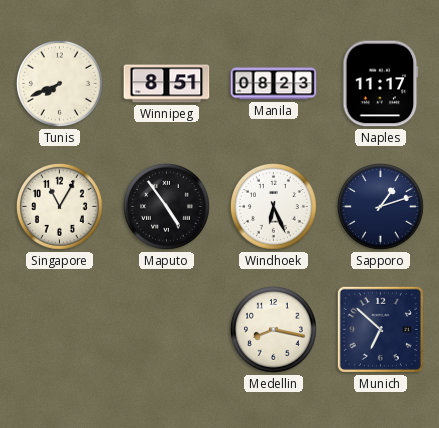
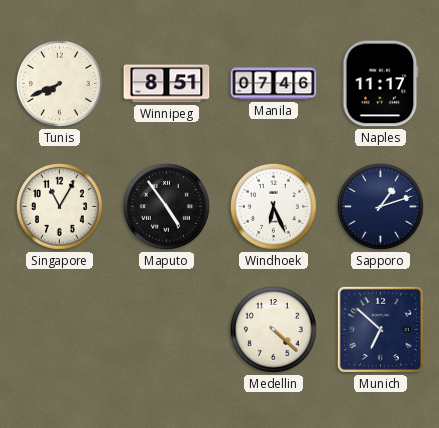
Manila: 08:23 -> 07:46 (274, 84)
Medellin: 8:17 -> 4:22 (273, 329)
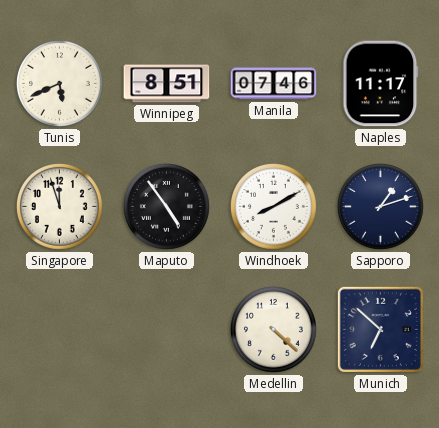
Tunis: 7:41 -> 5:41 (59, 83)
Singapore: 11:05 -> 11:57 (59, 206)
Windhoek: 6:26 -> 8:10 (273, 206)
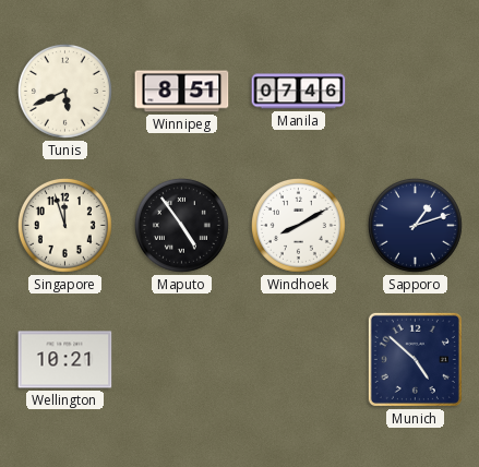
Naples: 11:17 -> none (381, 84)
Wellington: none -> 10:21 (65, 360)
Medellin: 4:22 -> none (273, 329)
Munich: 6:52 -> 4:52 (415, 359)
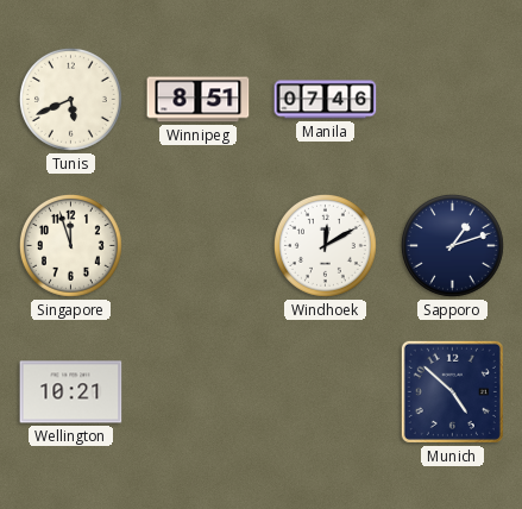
Maputo: 4:54 -> none (181, 225)
Windhoek: 8:10 -> 12:10 (325, 245)
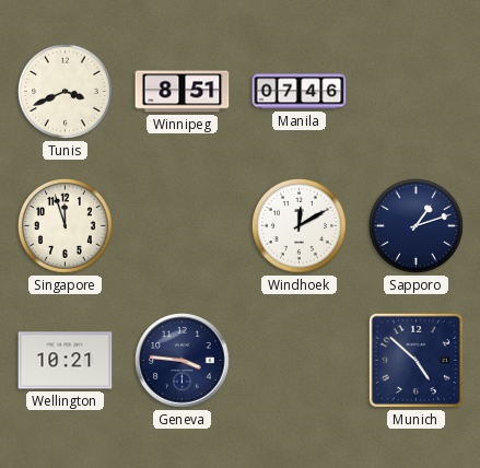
Tunis: 5:41 -> 3:41 (65, 91)
Geneva: none -> 3:46 (183, 361)
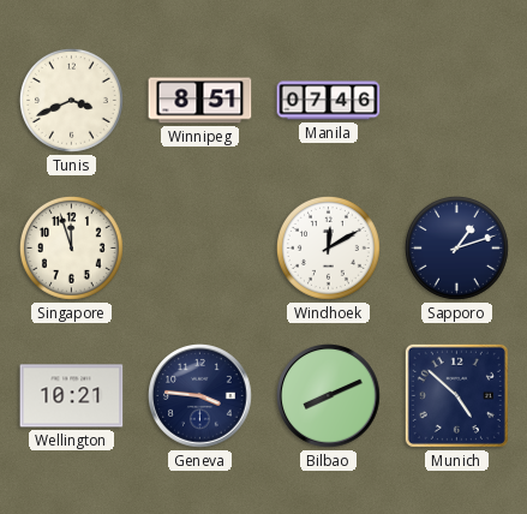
Bilbao: none -> 8:11 (329, 396)
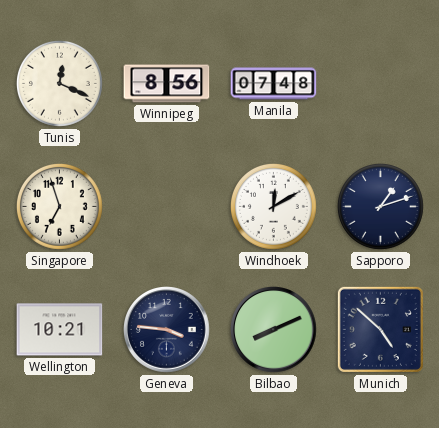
Tunis: 3:41 -> 12:19 (59, 83)
Winnipeg: 8:51 -> 8:56 (167, 84)
Manila: 07:46 -> 07:48 (274, 84)
Singapore: 11:57 -> 6:57 (59, 206)
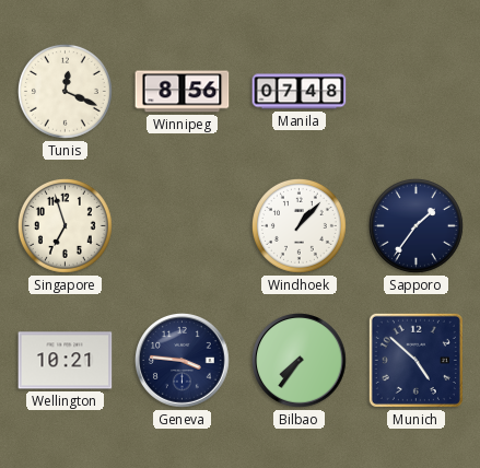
Windhoek: 12:10 -> 1:07 (298, 225)
Sapporo: 1:12 -> 1:36 (415, 225)
Bilbao: 8:11 -> 7:36 (300, 361)
